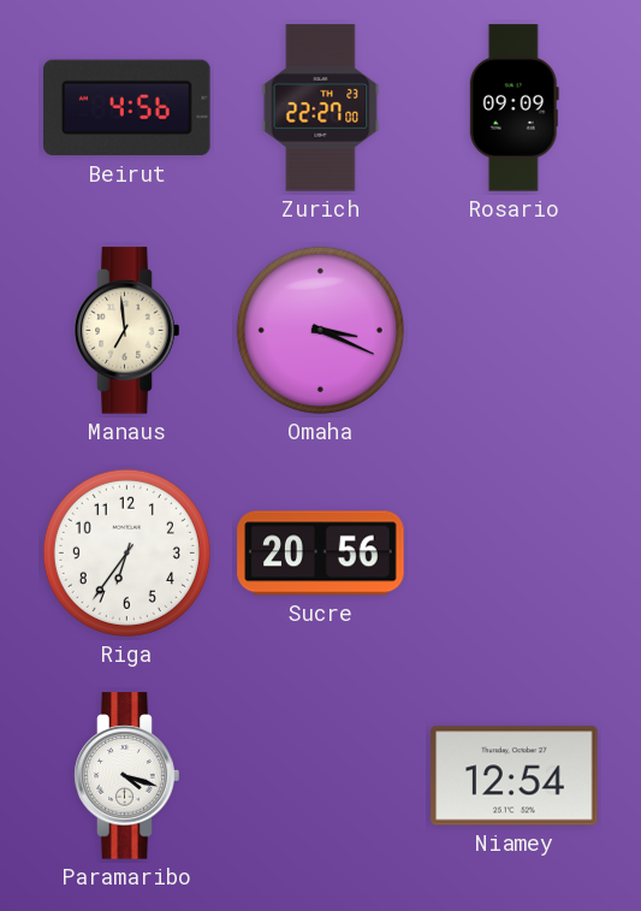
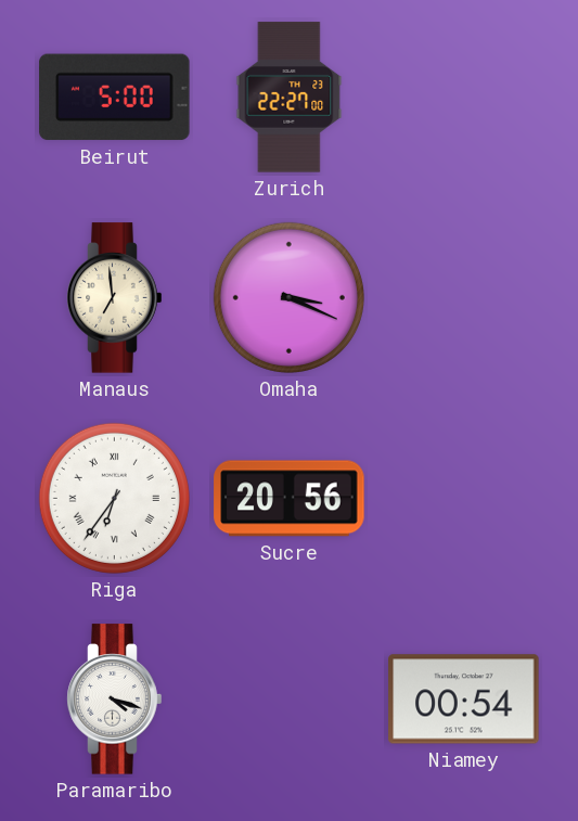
Beirut: 4:56 -> 5:00 (115, 98)
Rosario: 09:09 -> none (514, 108)
Riga numerals: Arabic -> Roman (114, 498)
Niamey: 12:54 -> 00:54 (464, 700)
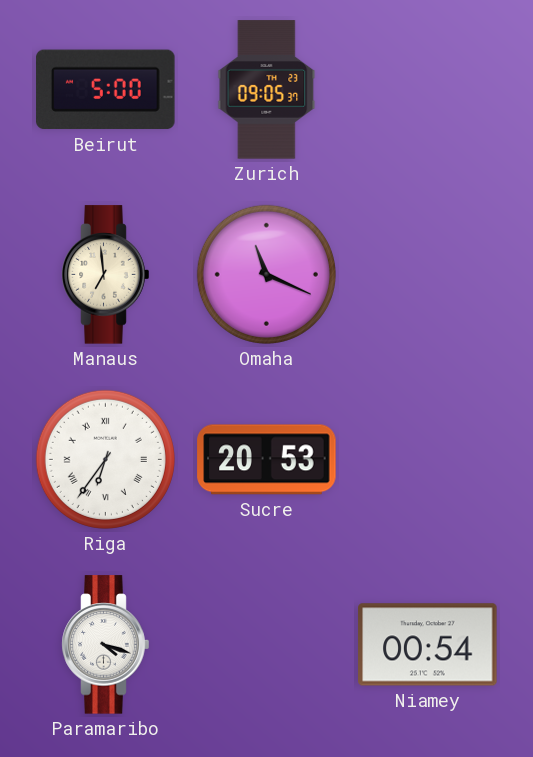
Zurich: 22:27 -> 09:05 (267, 90)
Omaha: 3:19 -> 11:19 (266, 274)
Sucre: 20:56 -> 20:53 (267, 460)
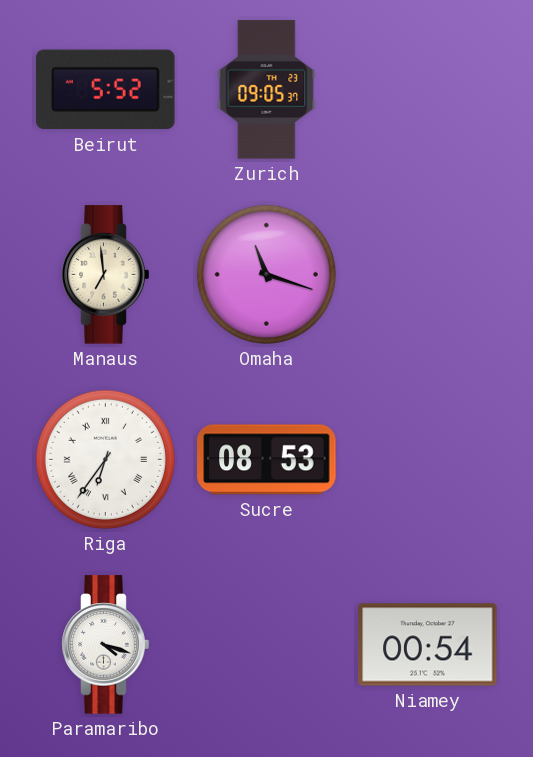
Beirut: 5:00 -> 5:52 (106, 90)
Omaha: 11:19 -> 11:18 (266, 274)
Sucre: 20:53 -> 08:53 (267, 460)
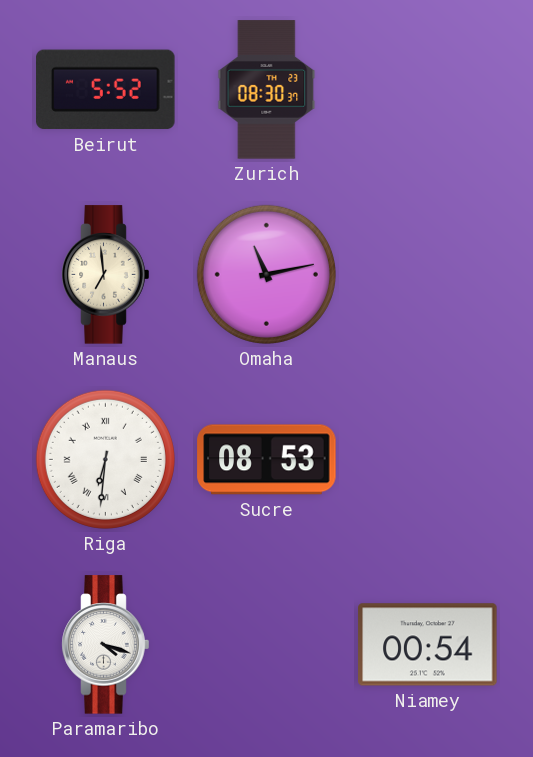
Zurich: 09:05 -> 08:30 (267, 90)
Omaha: 11:18 -> 11:13 (266, 274)
Riga: 6:36 -> 6:31 (105, 459)
